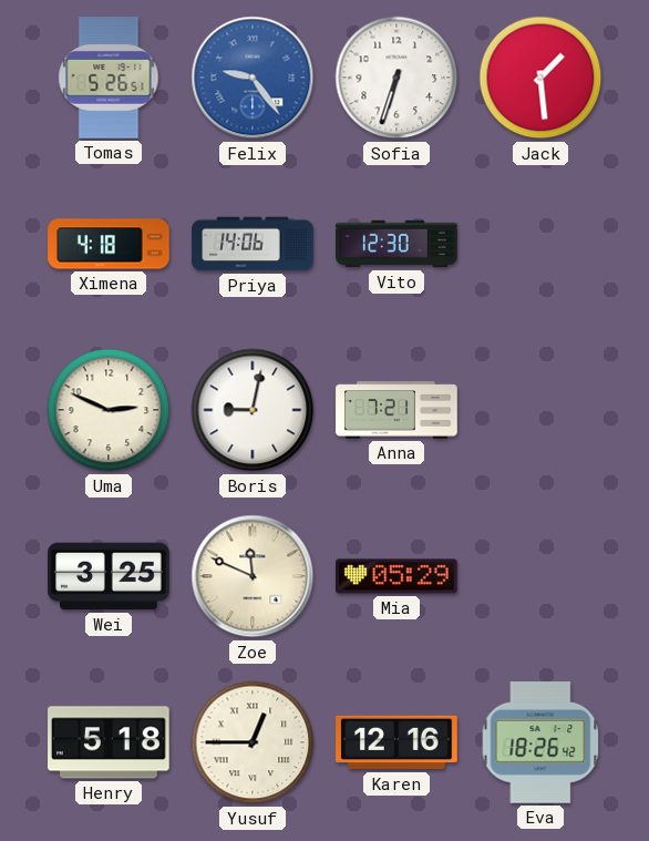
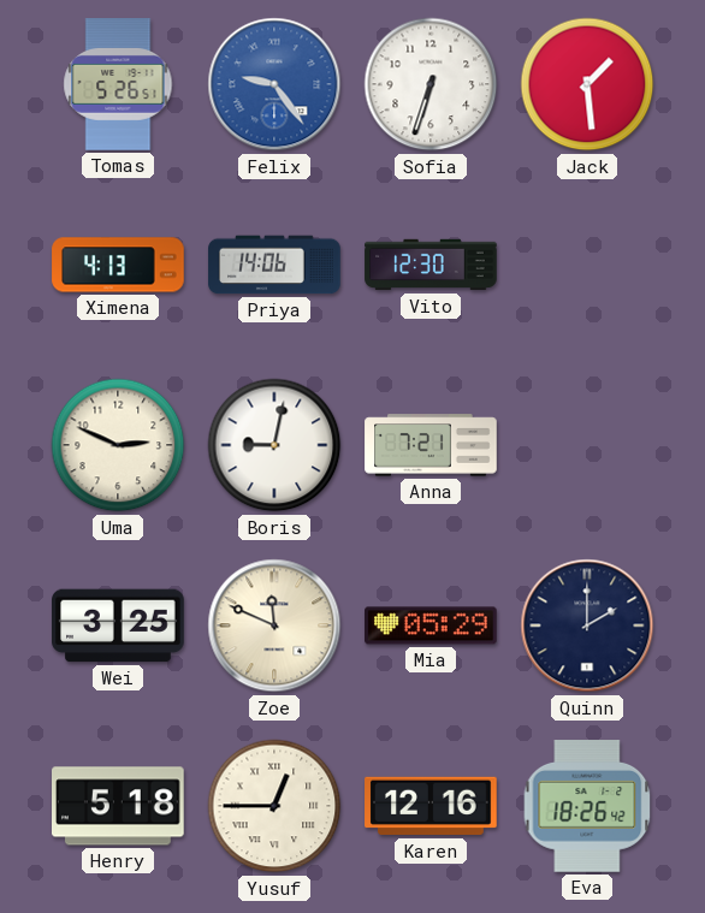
Ximena: 4:18 -> 4:13 (118, 265)
Quinn: none -> 2:00 (587, 626)
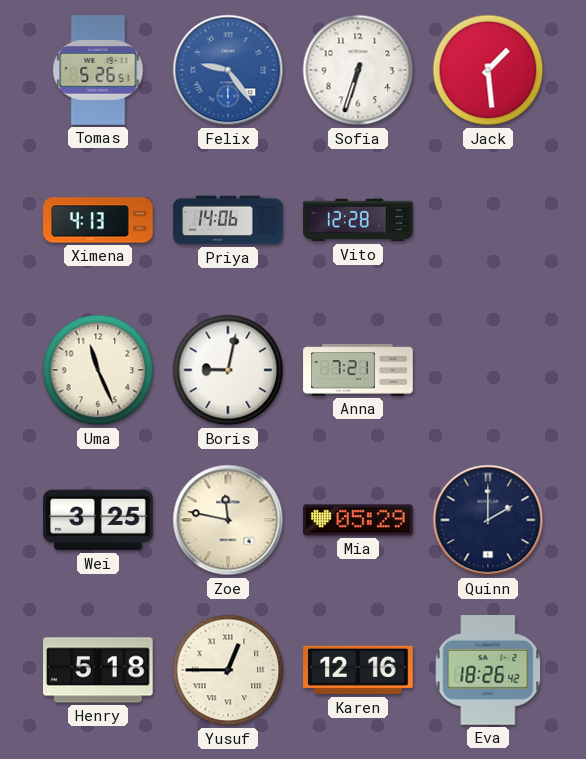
Vito: 12:30 -> 12:28 (358, 220)
Uma: 2:49 -> 11:26 (98, 370)
Zoe: 11:49 -> 11:47 (228, 520)
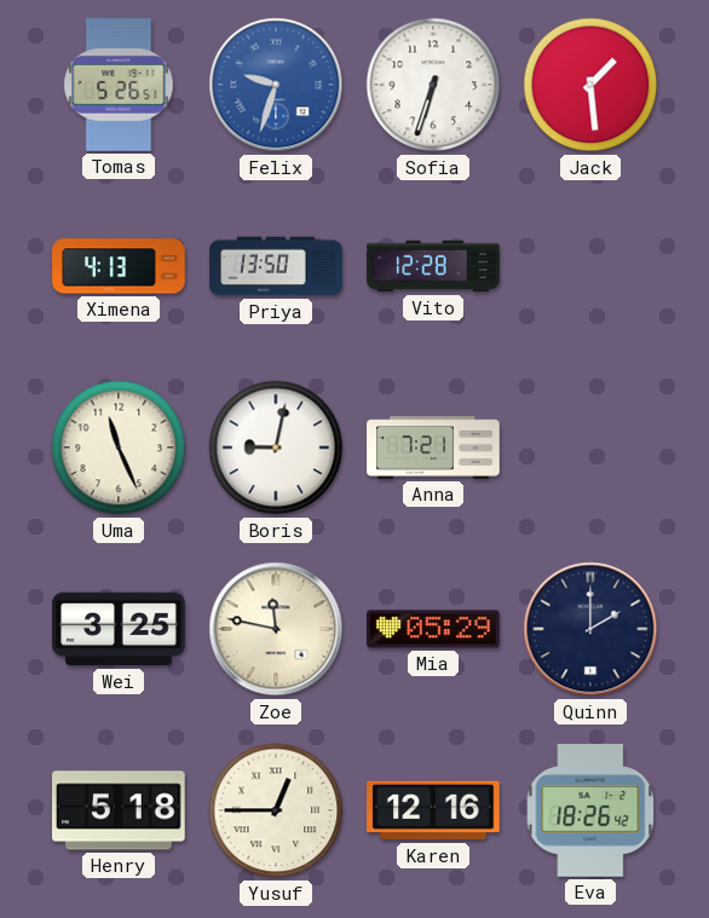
Felix: 9:24 -> 9:33 (276, 85)
Priya: 14:06 -> 13:50 (276, 266)
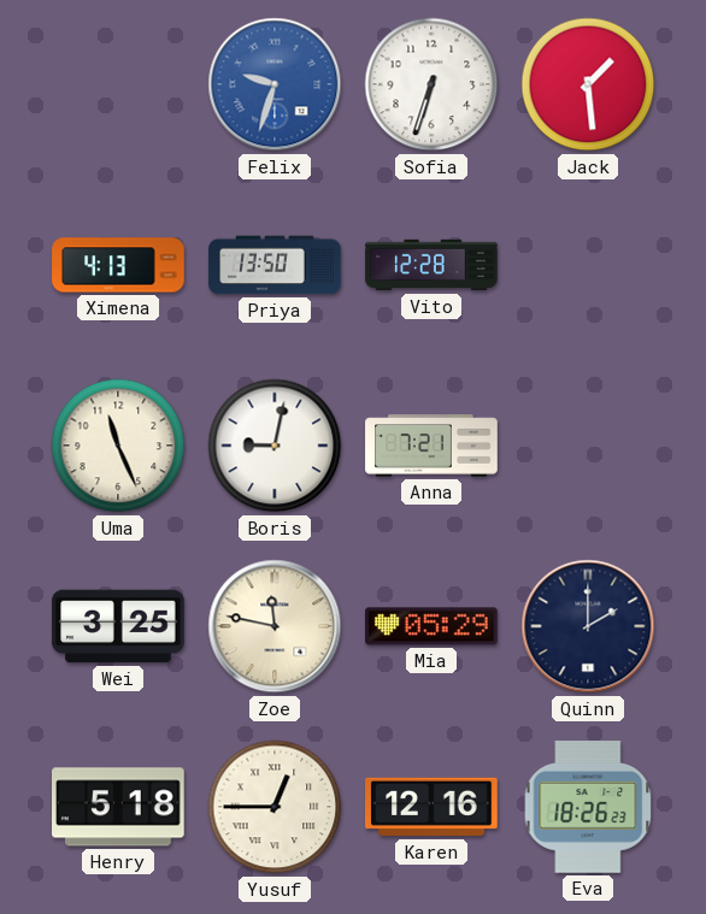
Tomas: 5:26 -> none (119, 85)
Eva: 18:26:42 -> 18:26:23 (588, 808)
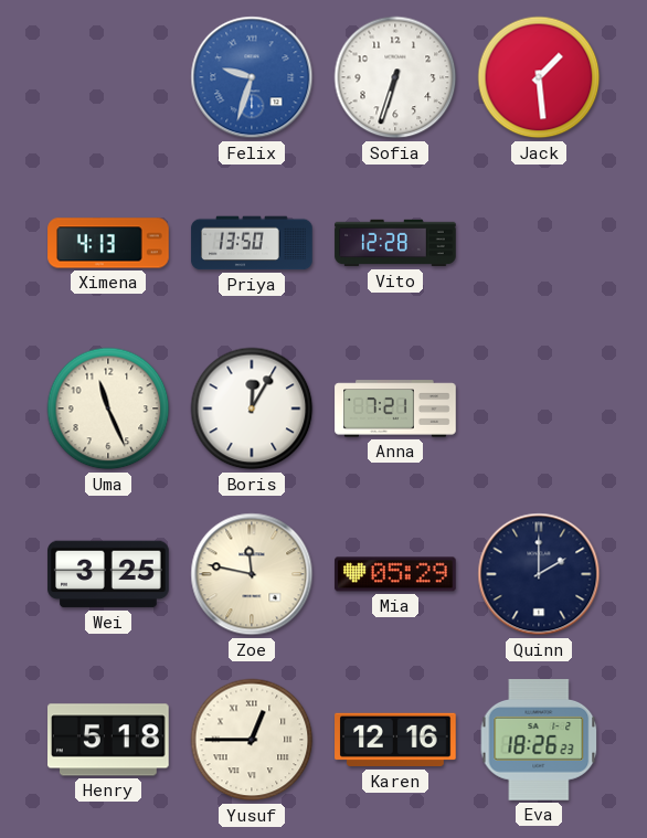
Boris: 9:02 -> 12:05 (252, 409)
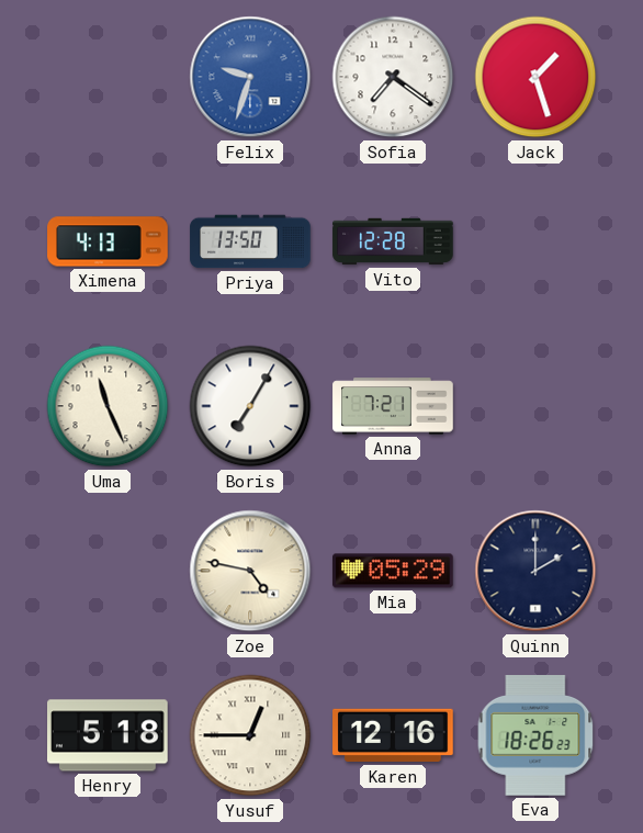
Sofia: 6:33 -> 7:21 (393, 77)
Jack: 1:29 -> 1:27 (535, 77)
Boris: 12:05 -> 7:05 (250, 406)
Wei: 3:25 -> none (108, 574)
Zoe: 11:47 -> 4:47 (250, 571)
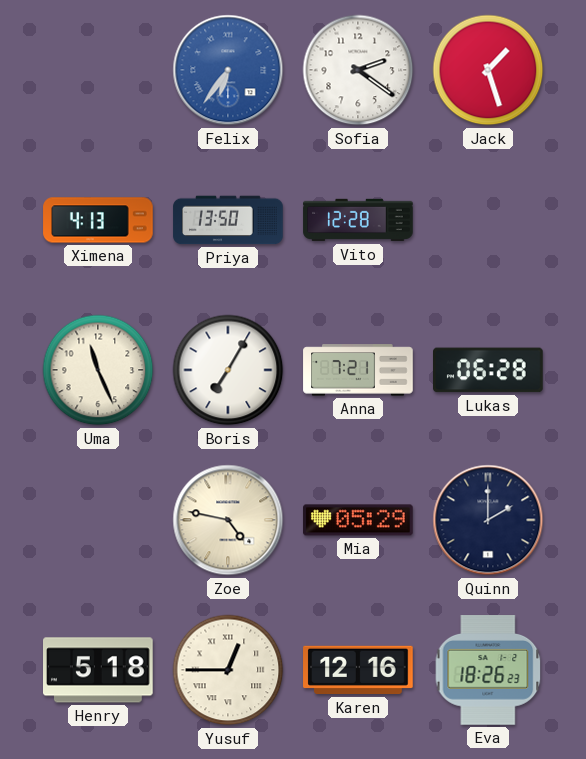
Felix: 9:33 -> 6:36 (228, 70)
Sofia: 7:21 -> 2:21 (358, 70)
Lukas: none -> 06:28 (489, 370)
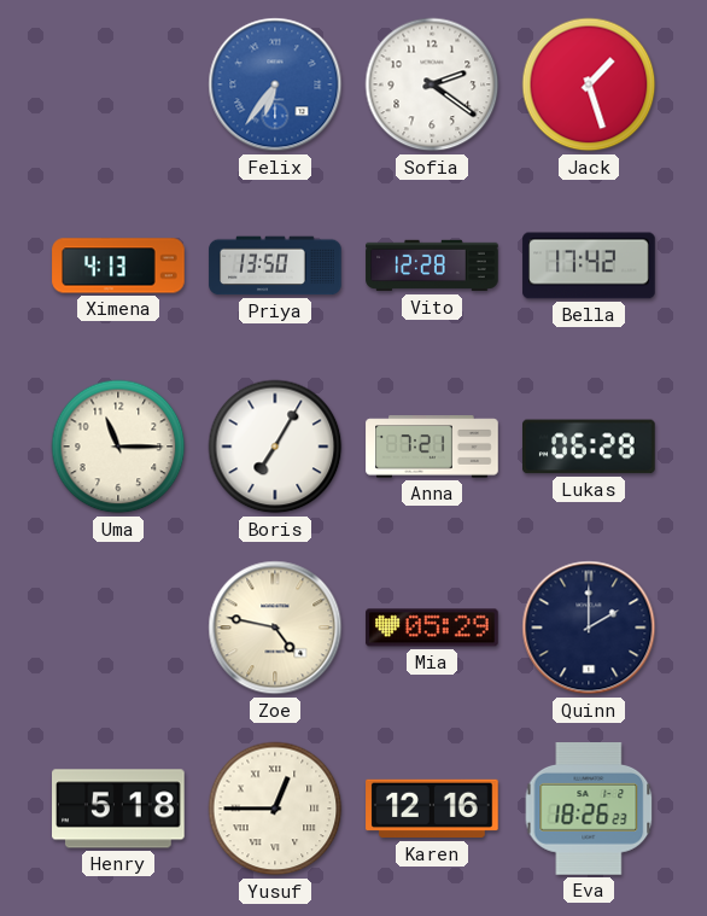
Bella: none -> 17:42 (589, 266)
Uma: 11:26 -> 11:15 (118, 447)
